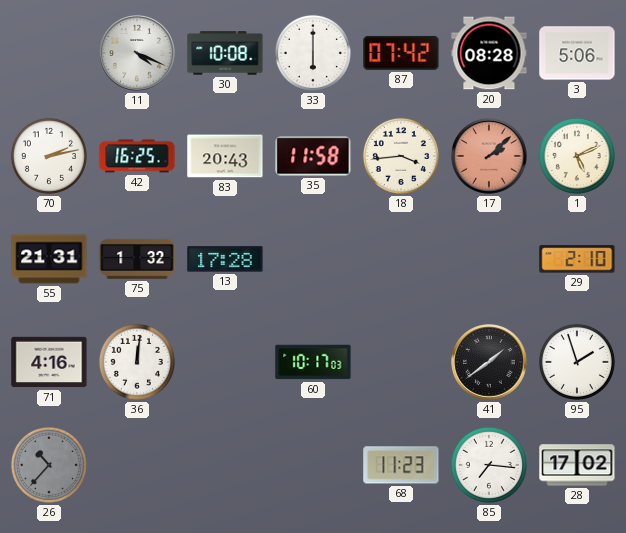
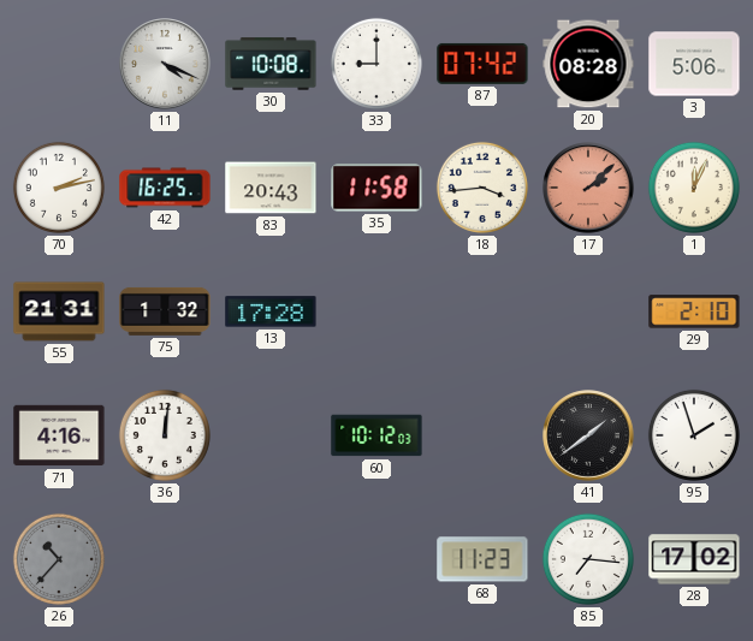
33: 6:00 -> 9:00 (376, 64)
1: 5:11 -> 12:04 (694, 188)
60: 10:17 -> 10:12 (376, 435)
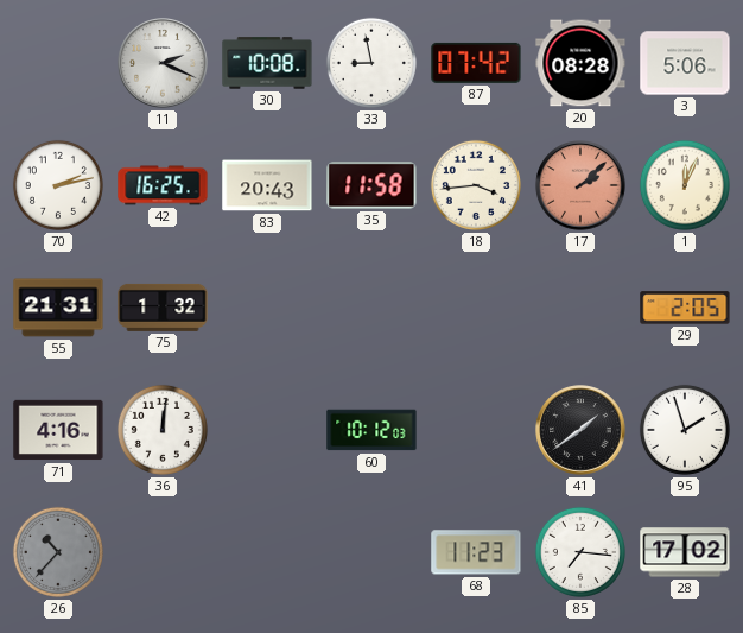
11: 4:19 -> 2:19 (163, 63)
33: 9:00 -> 8:58 (371, 63)
13: 17:28 -> none (271, 311)
29: 2:10 -> 2:05 (685, 308)
